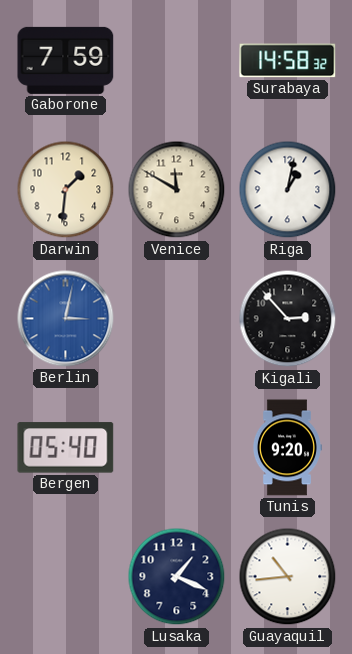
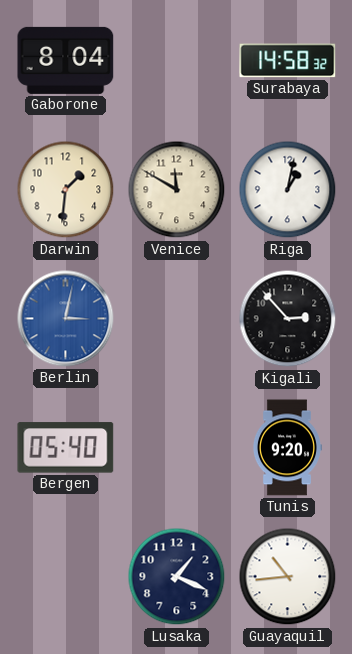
Gaborone: 7:59 -> 8:04 (66, 60)
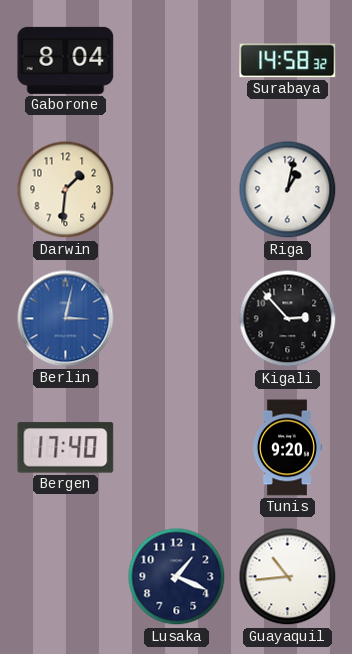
Venice: 11:50 -> none (177, 190)
Bergen: 05:40 -> 17:40 (66, 448)
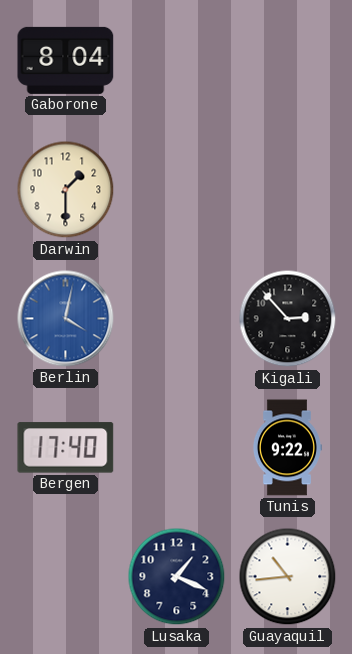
Surabaya: 14:58 -> none (288, 61)
Darwin: 1:31 -> 1:30 (66, 190)
Riga: 1:02 -> none (288, 190)
Berlin: 3:02 -> 4:02 (66, 319)
Tunis: 9:20 -> 9:22 (287, 448)
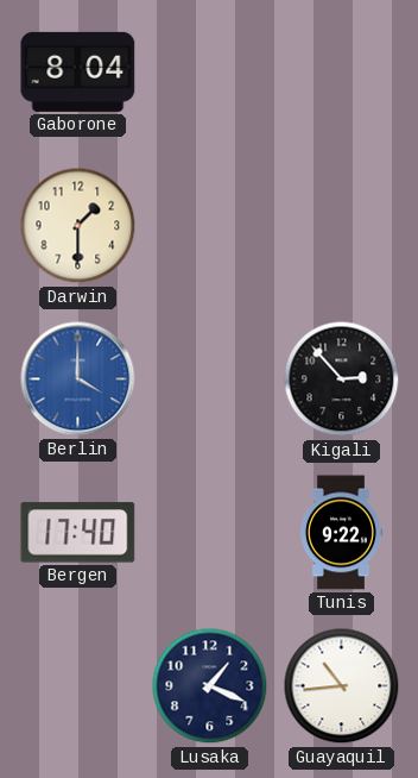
Berlin: 4:02 -> 4:00 (78, 379)
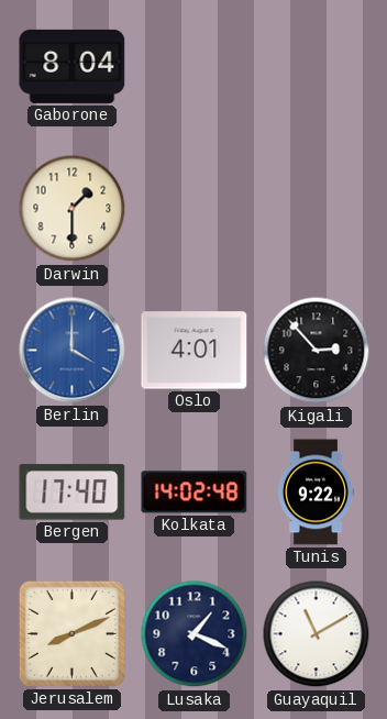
Oslo: none -> 4:01 (195, 351)
Kolkata: none -> 14:02 (195, 493)
Jerusalem: none -> 8:11 (71, 633)
Guayaquil: 10:44 -> 11:10 (317, 634)
